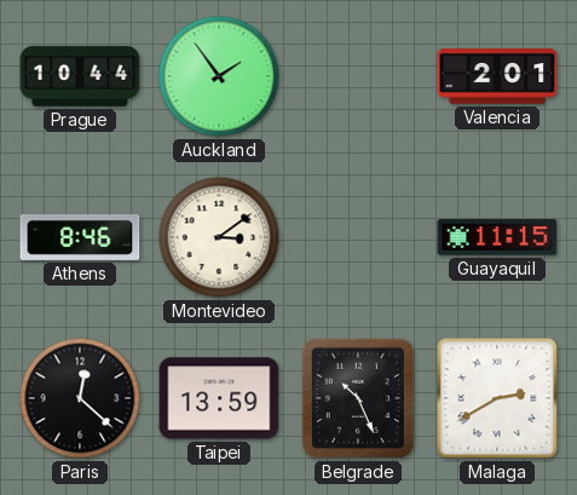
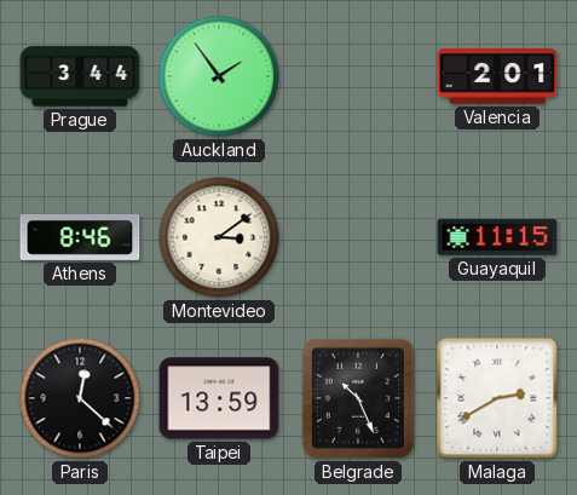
Prague: 10:44 -> 3:44 (80, 76)
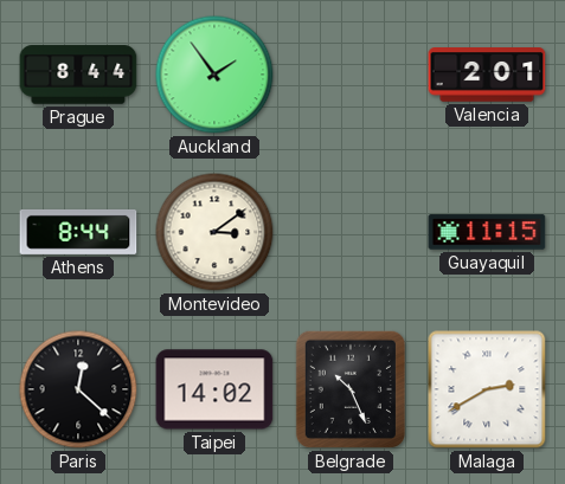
Prague: 3:44 -> 8:44 (78, 75)
Athens: 8:46 -> 8:44 (78, 232)
Taipei: 13:59 -> 14:02 (214, 389)
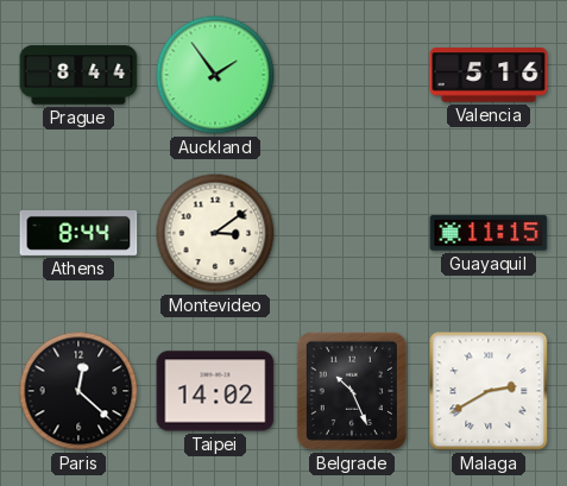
Valencia: 2:01 -> 5:16 (489, 75)
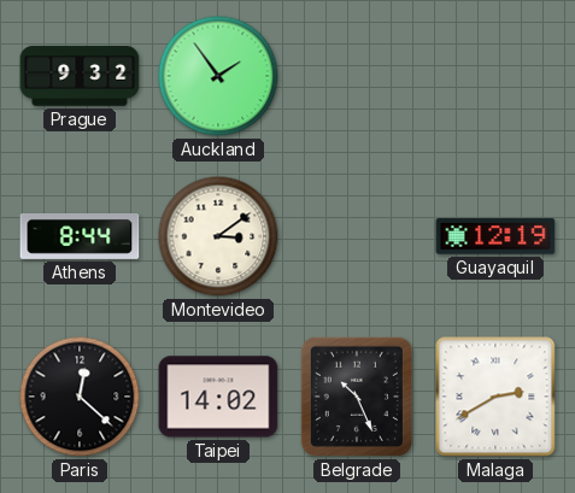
Prague: 8:44 -> 9:32 (80, 76)
Valencia: 5:16 -> none (489, 75)
Guayaquil: 11:15 -> 12:19 (495, 236)
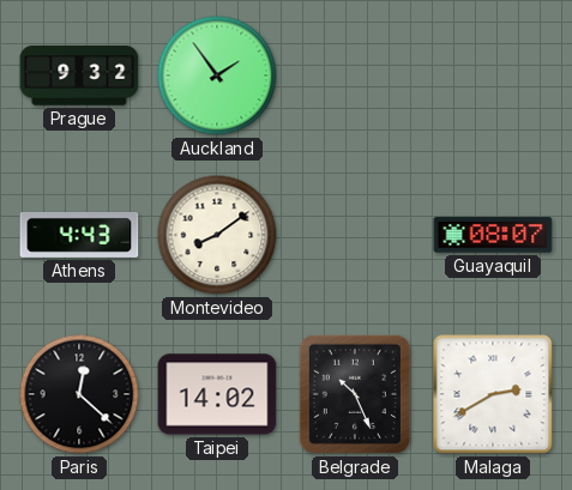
Athens: 8:44 -> 4:43 (79, 235)
Montevideo: 3:09 -> 8:09 (217, 235)
Guayaquil: 12:19 -> 08:07 (493, 235)
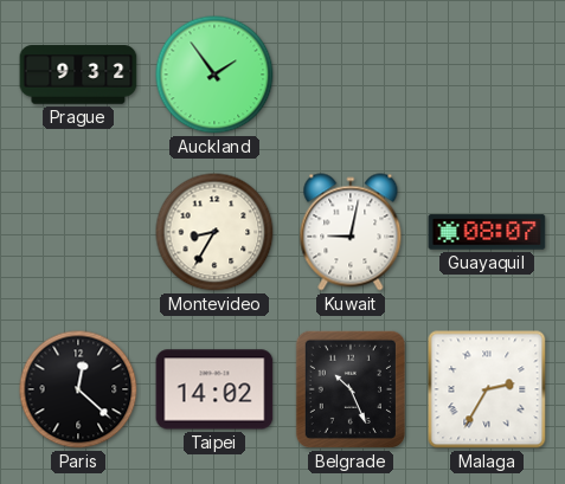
Athens: 4:43 -> none (79, 235)
Montevideo: 8:09 -> 8:35 (214, 232)
Kuwait: none -> 9:02 (351, 232)
Malaga: 2:40 -> 2:35 (487, 389)
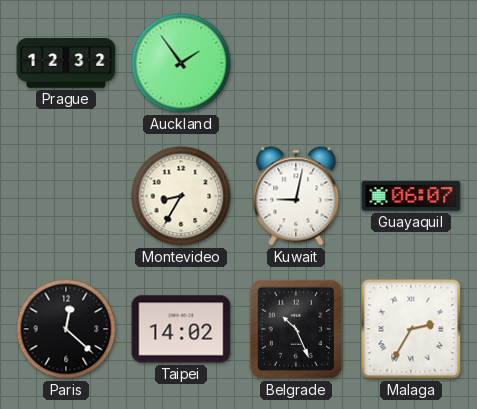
Prague: 9:32 -> 12:32 (66, 63)
Guayaquil: 08:07 -> 06:07 (411, 196)
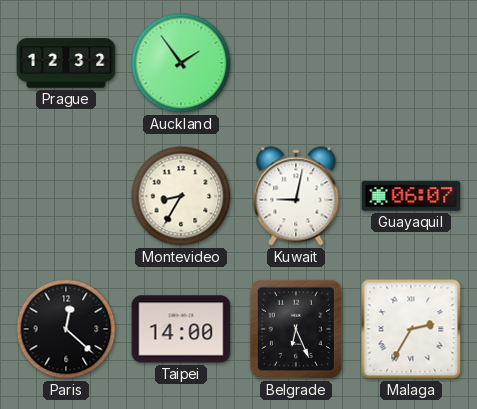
Taipei: 14:02 -> 14:00 (181, 329)
Belgrade: 10:26 -> 6:26 (296, 329)
